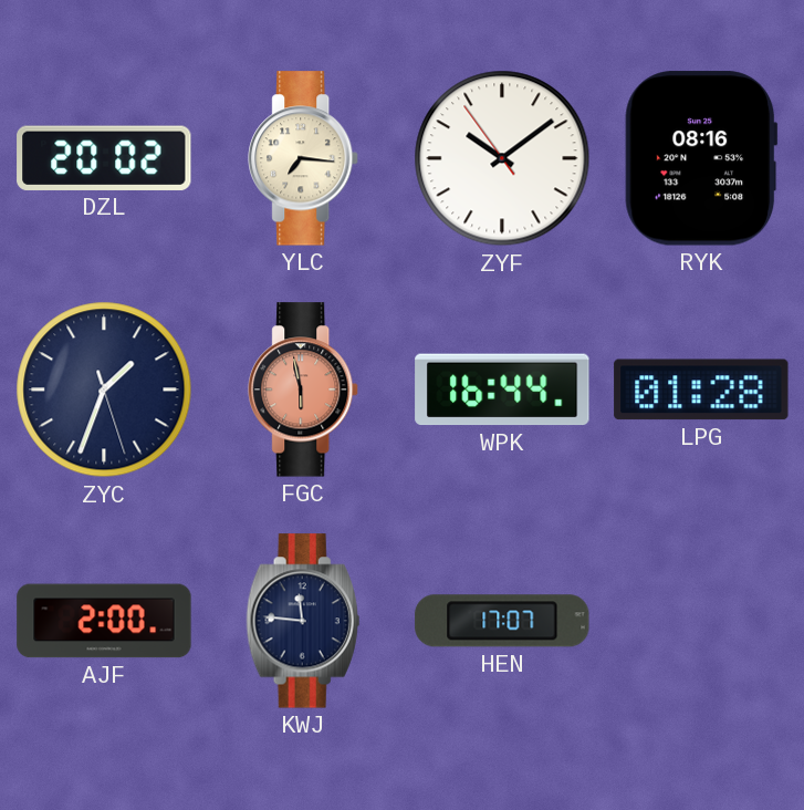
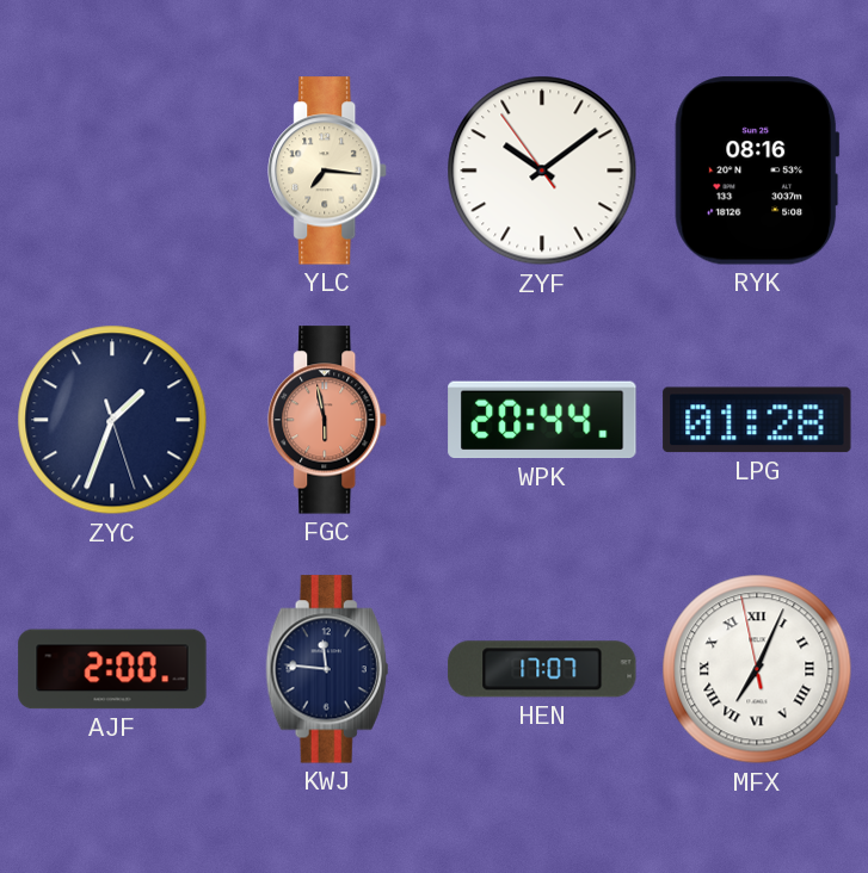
DZL: 20:02 -> none (104, 158)
WPK: 16:44 -> 20:44 (542, 420)
MFX: none -> 7:03 (757, 669)
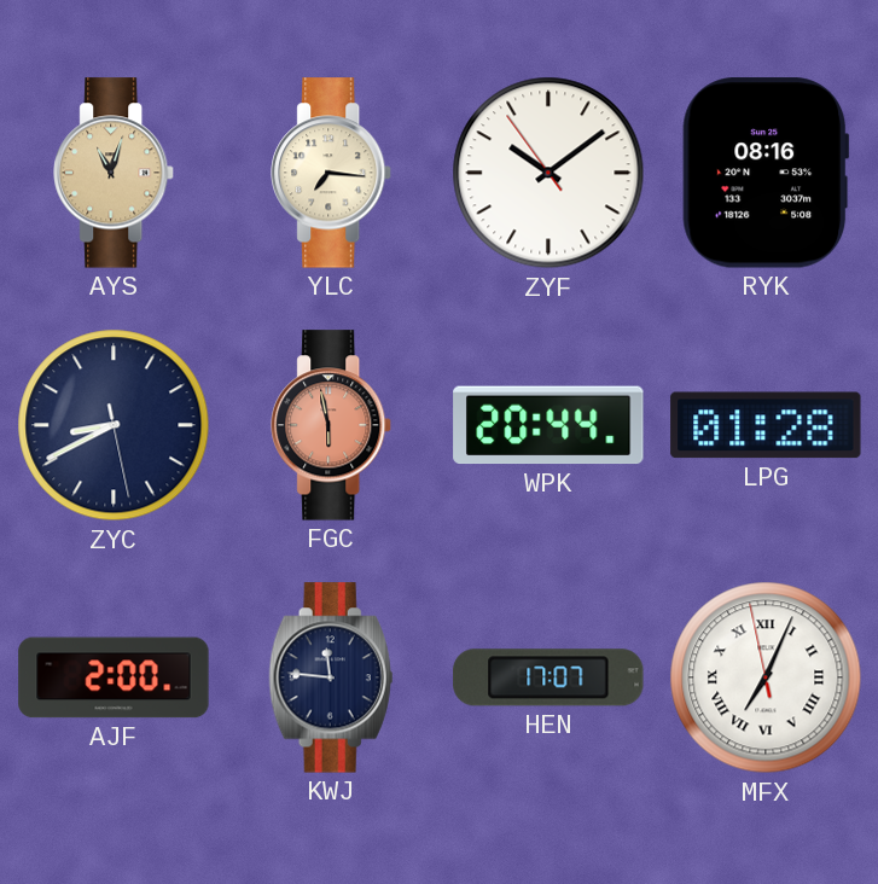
AYS: none -> 11:03 (115, 173)
ZYC: 1:33 -> 8:40 (114, 425)
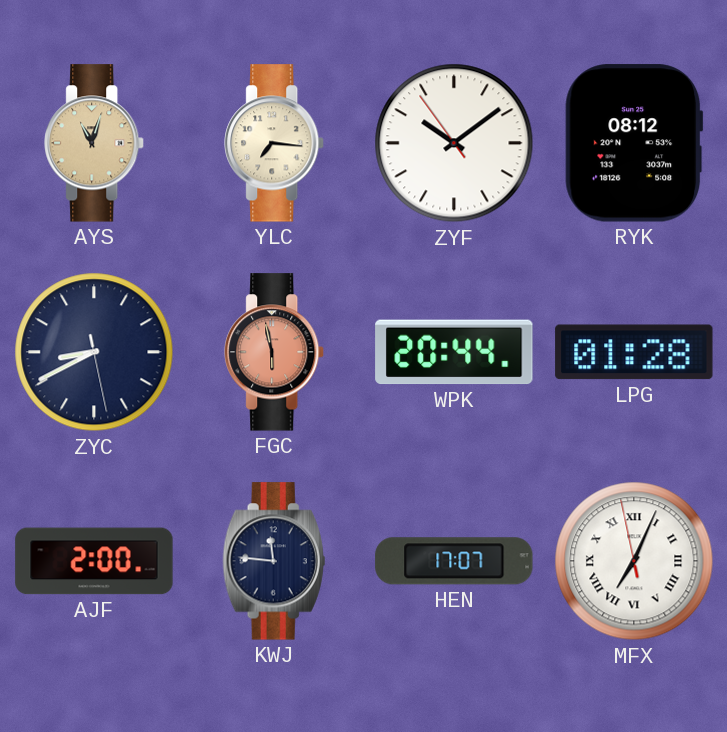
RYK: 08:16 -> 08:12 (634, 143)
